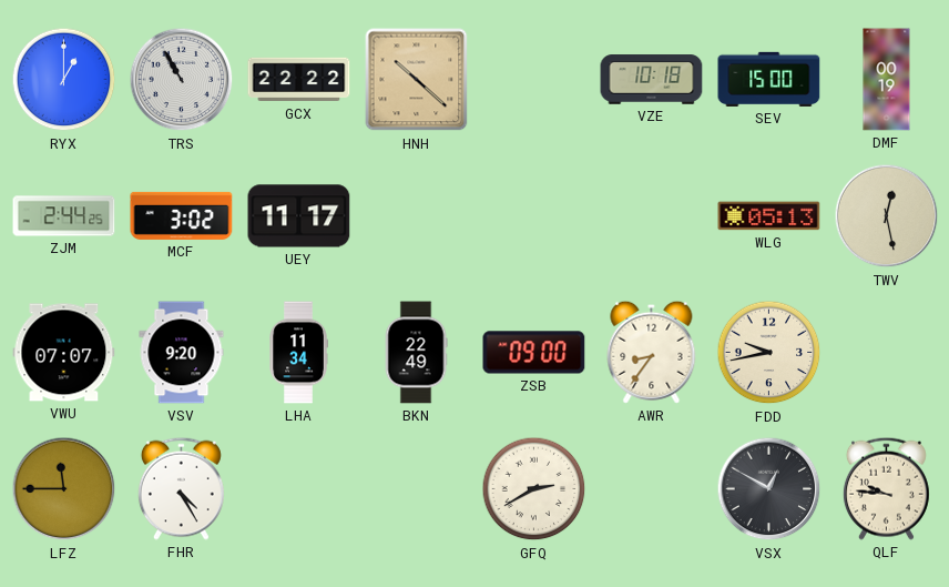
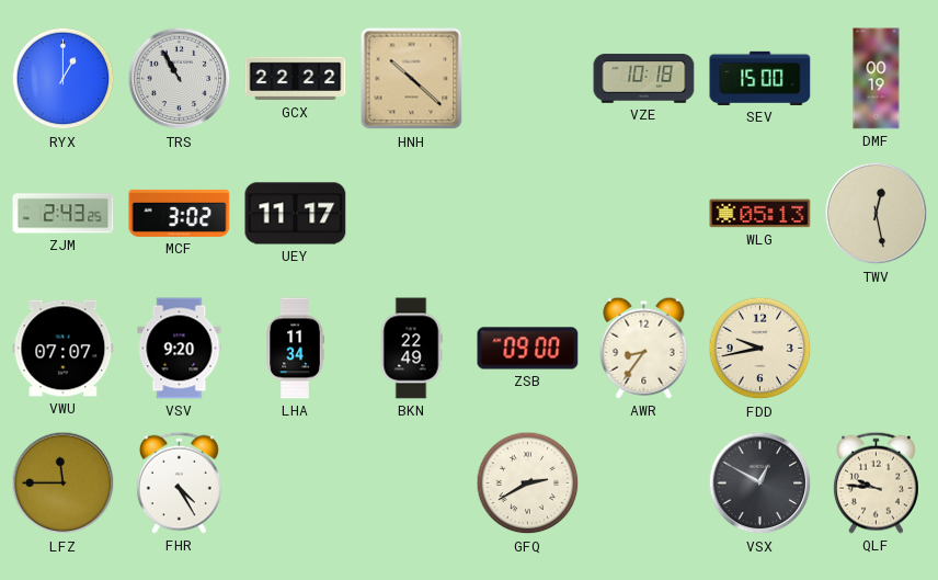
ZJM: 2:44 -> 2:43 (64, 214)
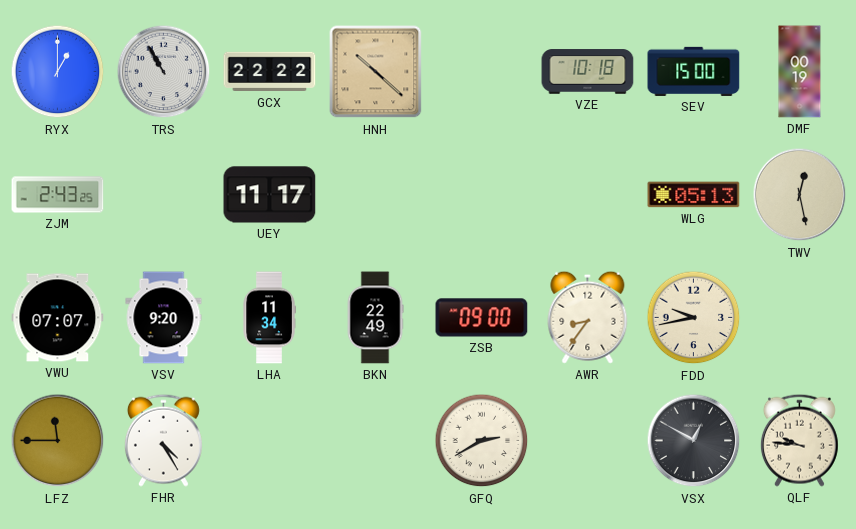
MCF: 3:02 -> none (180, 213)
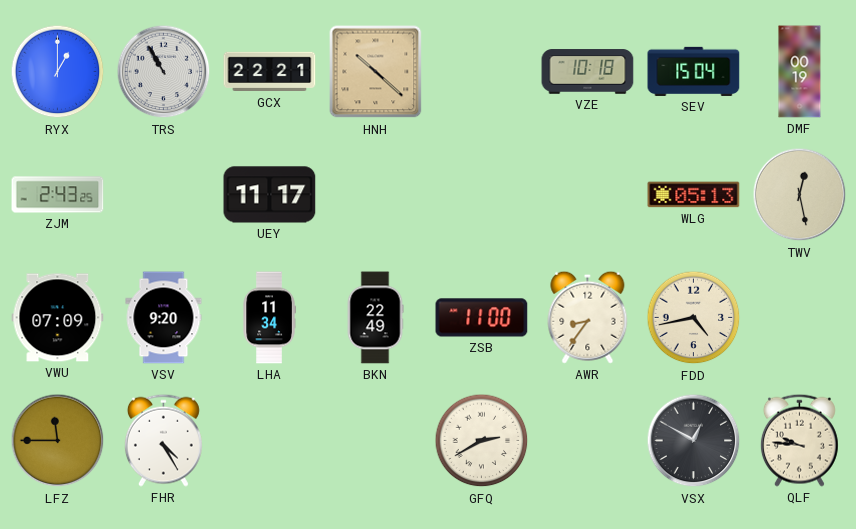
GCX: 22:22 -> 22:21 (270, 72)
SEV: 15:00 -> 15:04 (694, 71)
VWU: 07:07 -> 07:09 (58, 318)
ZSB: 09:00 -> 11:00 (482, 318)
FDD: 9:43 -> 4:43 (694, 318)
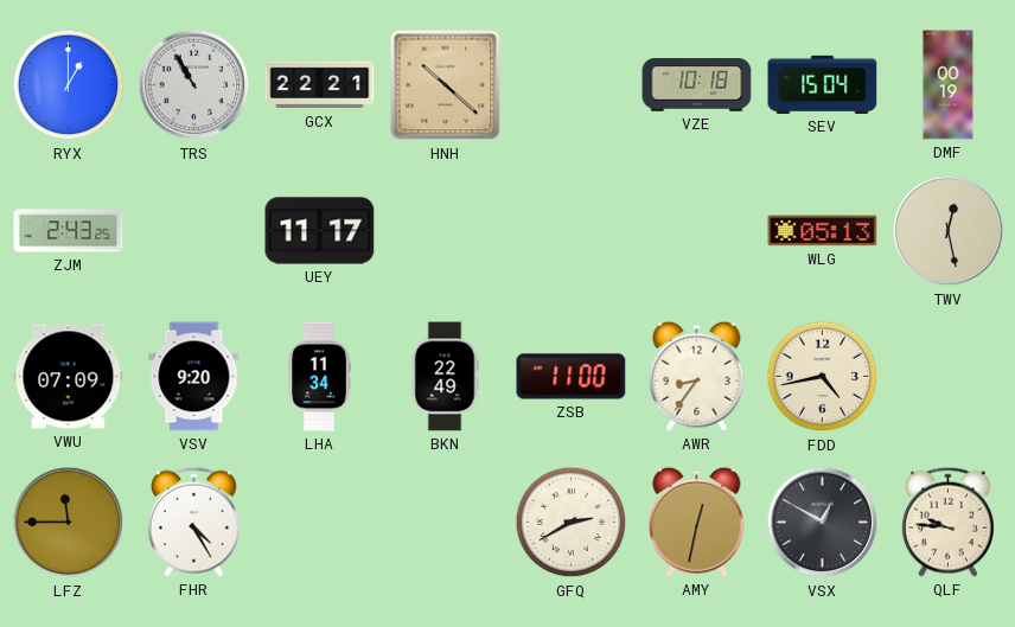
AMY: none -> 12:32 (697, 522)
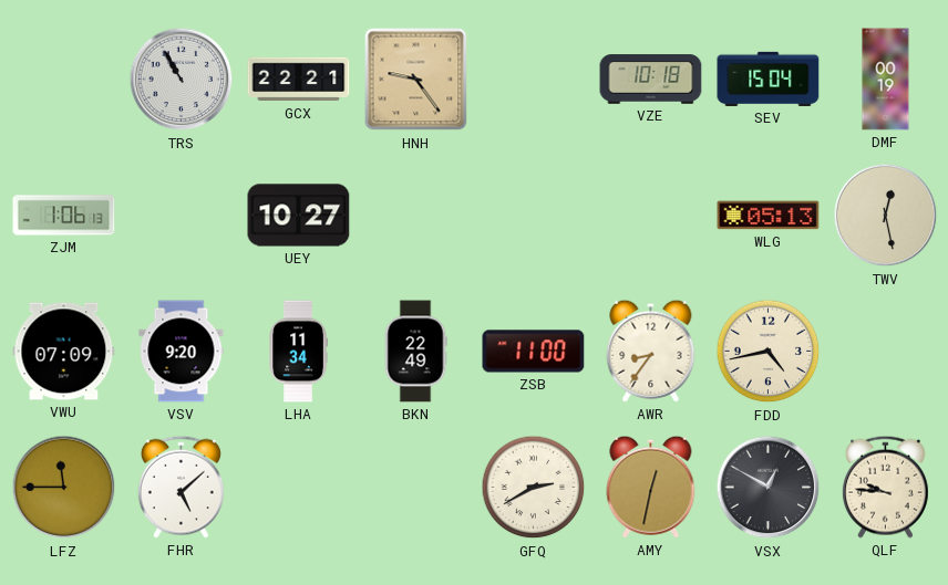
RYX: 1:00 -> none (69, 85)
HNH: 10:22 -> 9:24 (416, 80)
ZJM: 2:43 -> 1:06 (64, 216)
UEY: 11:17 -> 10:27 (299, 216)
FHR: 4:25 -> 5:08 (181, 487)
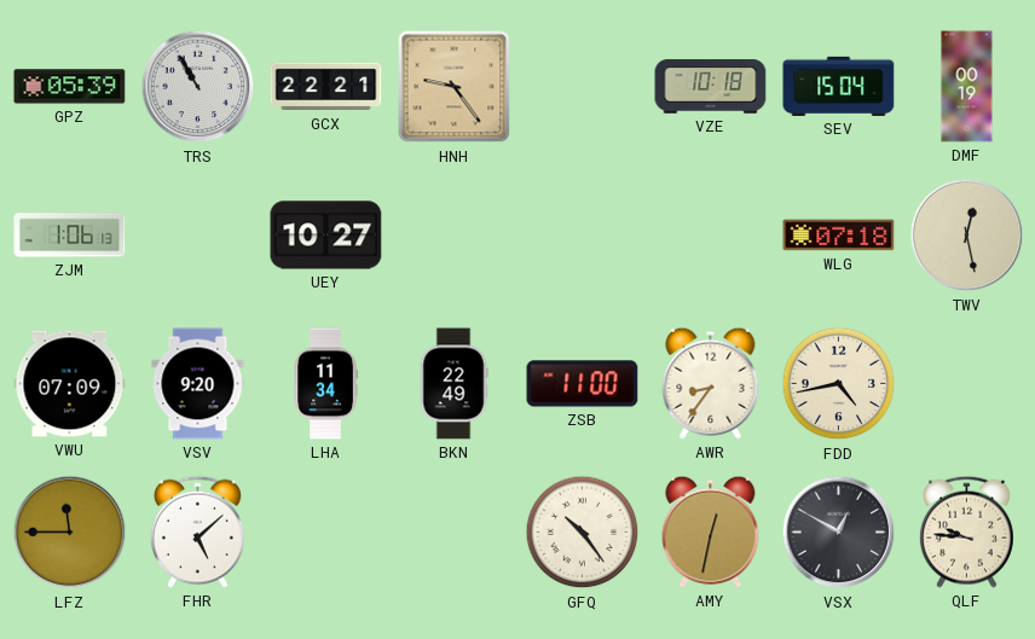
GPZ: none -> 05:39 (70, 87)
WLG: 05:13 -> 07:18 (839, 236)
GFQ: 2:40 -> 10:24 (583, 533)
